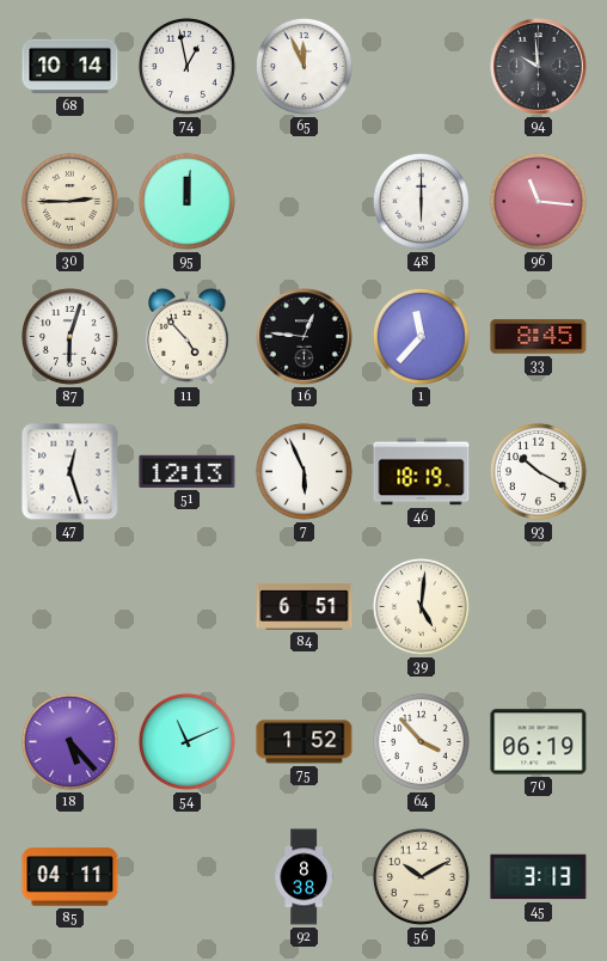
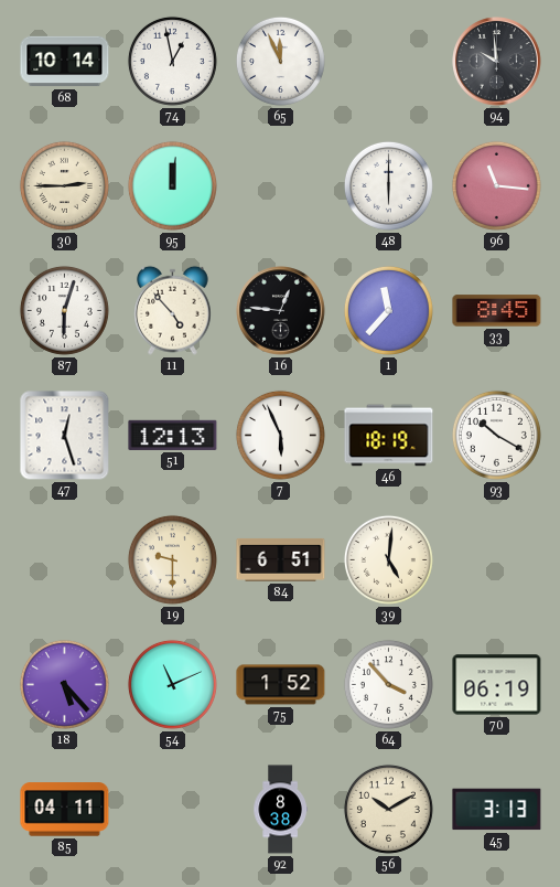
19: none -> 9:30 (172, 559)
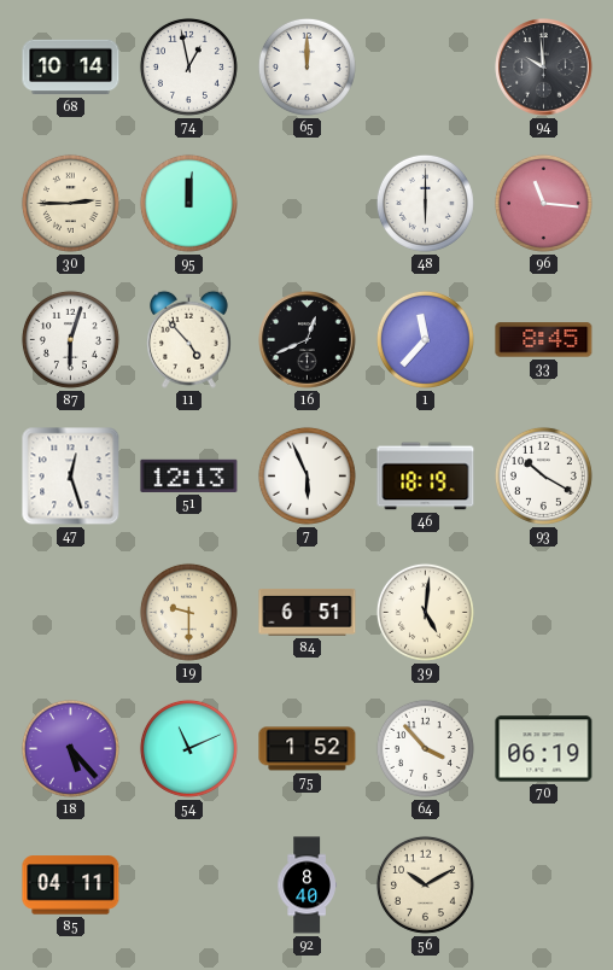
65: 11:56 -> 12:00 (306, 66)
16: 12:46 -> 12:41 (308, 340)
92: 8:38 -> 8:40 (306, 886)
45: 3:13 -> none (497, 810)
